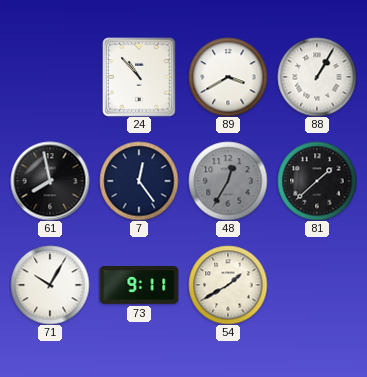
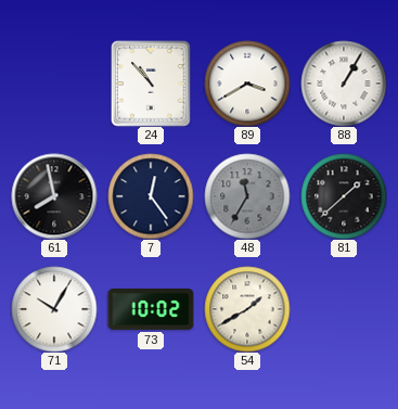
48: 12:35 -> 11:35 (247, 196)
73: 9:11 -> 10:02 (151, 309)
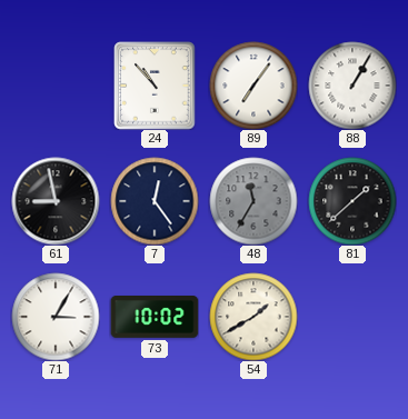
89: 3:40 -> 7:06 (253, 86)
61: 7:58 -> 8:58 (56, 201)
71: 10:05 -> 3:05 (56, 317)
